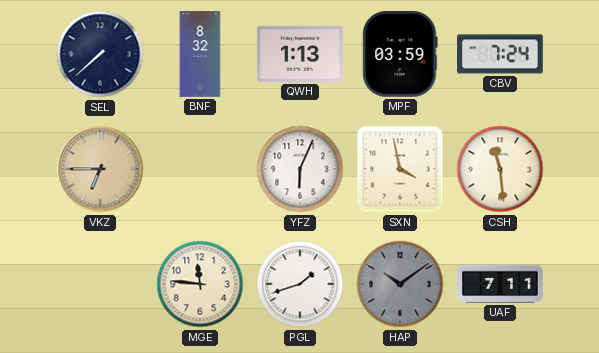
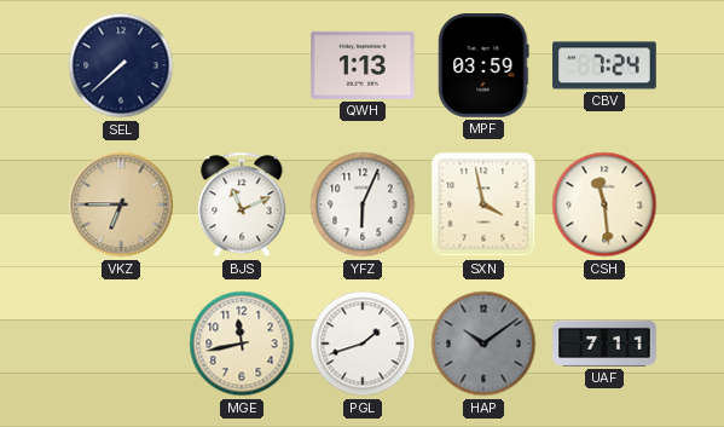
BNF: 8:32 -> none (200, 54)
BJS: none -> 11:11 (242, 204)
MGE: 11:46 -> 11:43 (242, 344)
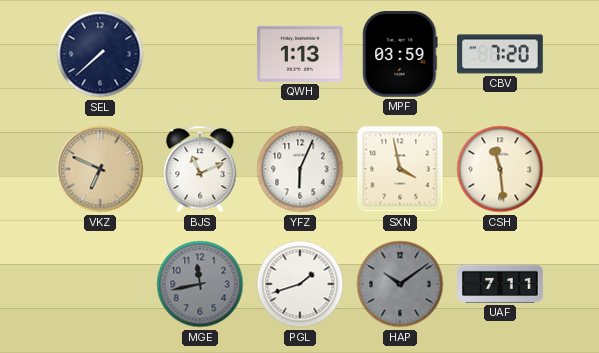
CBV: 7:24 -> 7:20 (500, 54)
VKZ: 6:45 -> 6:49 (100, 169)
MGE dial: cream -> grey (200, 284)
